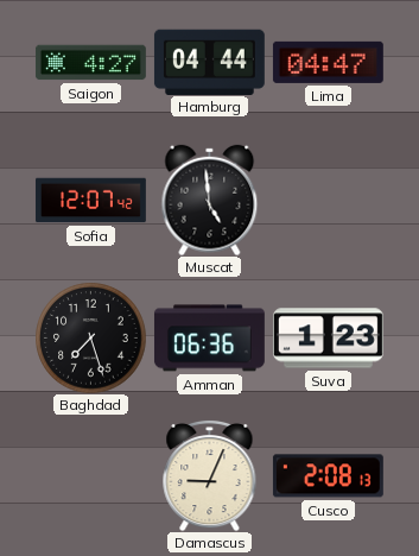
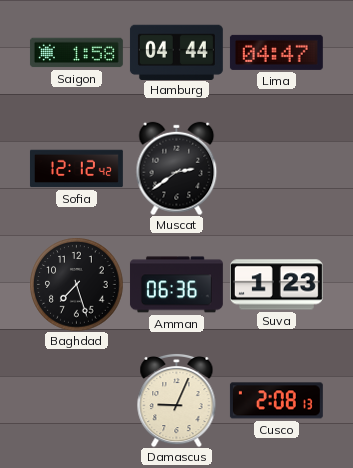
Saigon: 4:27 -> 1:58 (76, 53)
Sofia: 12:07 -> 12:12 (76, 169)
Muscat: 4:59 -> 2:39 (177, 168)
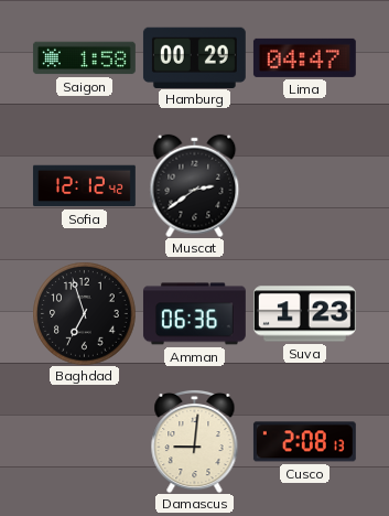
Hamburg: 04:44 -> 00:29 (194, 57)
Baghdad: 7:27 -> 6:57 (84, 313)
Damascus: 9:04 -> 9:01 (195, 441)
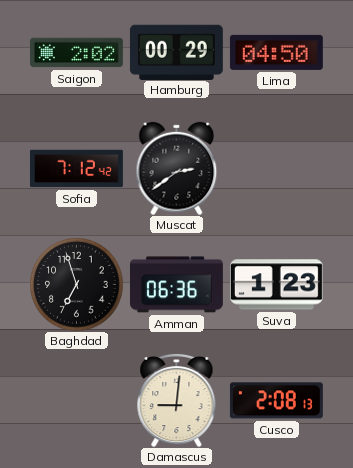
Saigon: 1:58 -> 2:02 (76, 53)
Lima: 04:47 -> 04:50 (276, 52)
Sofia: 12:12 -> 7:12 (76, 169)
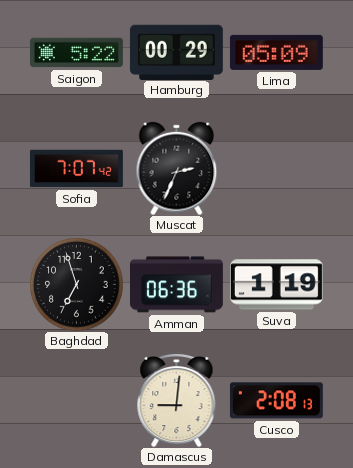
Saigon: 2:02 -> 5:22 (76, 53)
Lima: 04:50 -> 05:09 (276, 52)
Sofia: 7:12 -> 7:07 (76, 169)
Muscat: 2:39 -> 2:34 (177, 168)
Suva: 1:23 -> 1:19 (276, 285)
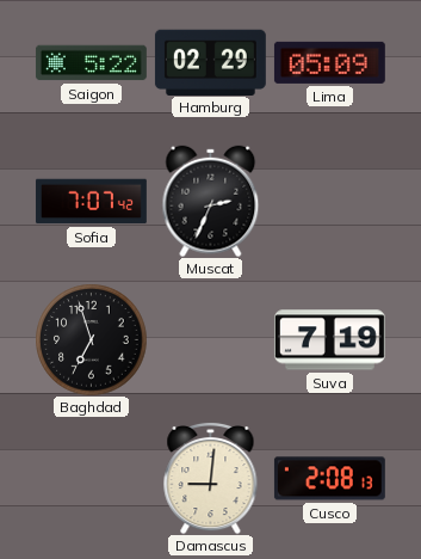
Hamburg: 00:29 -> 02:29 (210, 62)
Amman: 06:36 -> none (176, 285)
Suva: 1:19 -> 7:19 (329, 340)
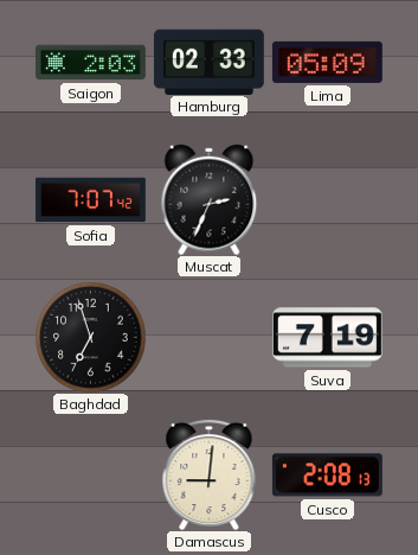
Saigon: 5:22 -> 2:03 (90, 63)
Hamburg: 02:29 -> 02:33 (208, 62)
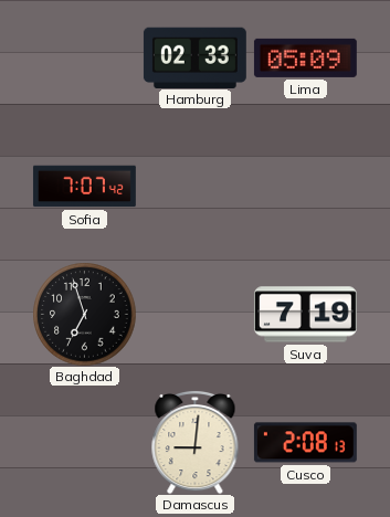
Saigon: 2:03 -> none (90, 63)
Muscat: 2:34 -> none (210, 199)
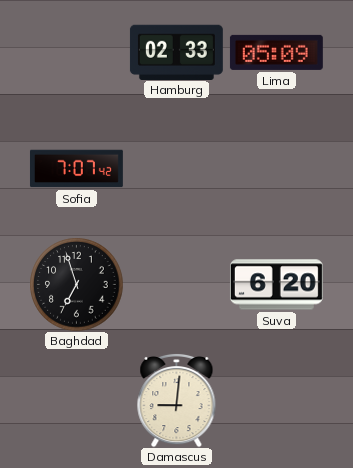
Suva: 7:19 -> 6:20 (276, 285)
Cusco: 2:08 -> none (305, 443)
